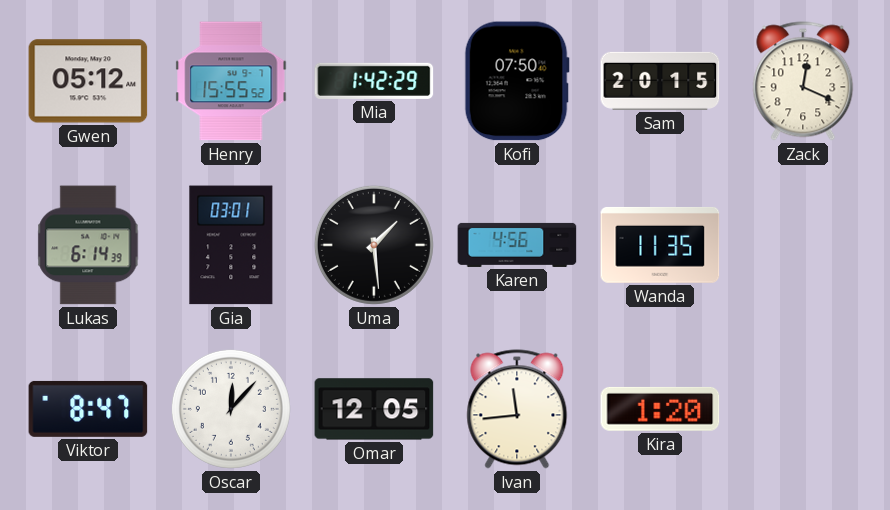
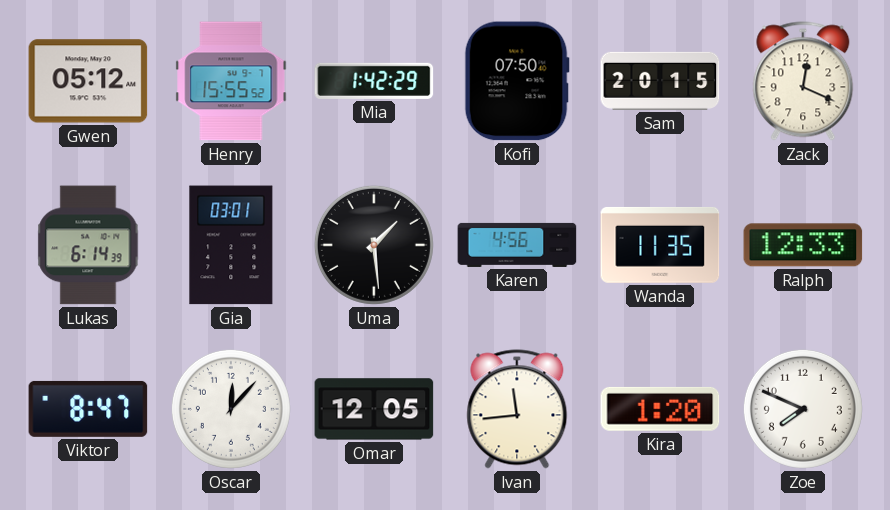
Ralph: none -> 12:33 (803, 245)
Zoe: none -> 7:49 (803, 409)
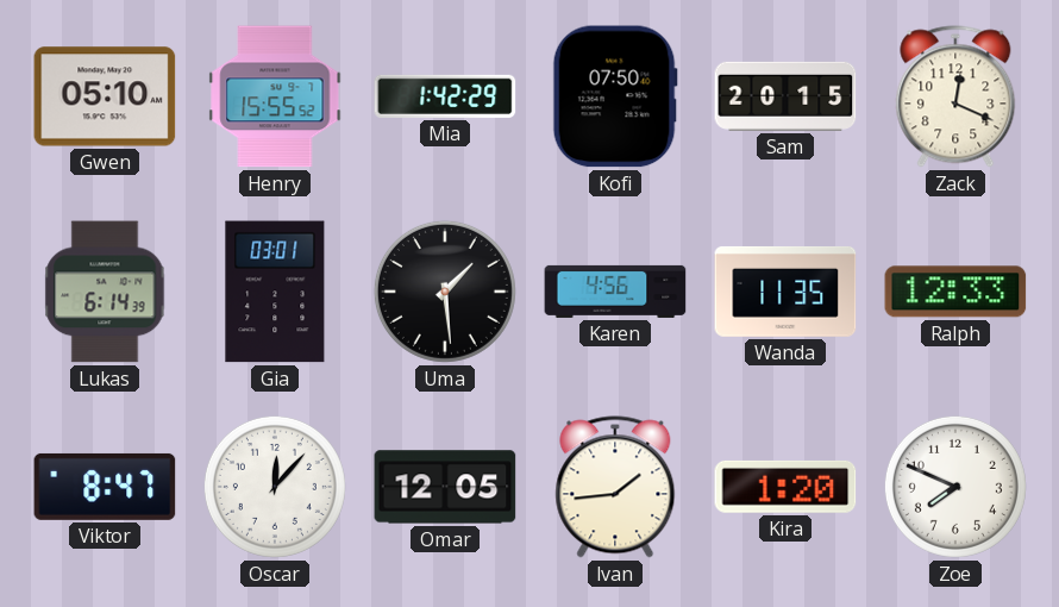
Gwen: 05:12 -> 05:10 (105, 96)
Ivan: 11:44 -> 1:44 (615, 487)
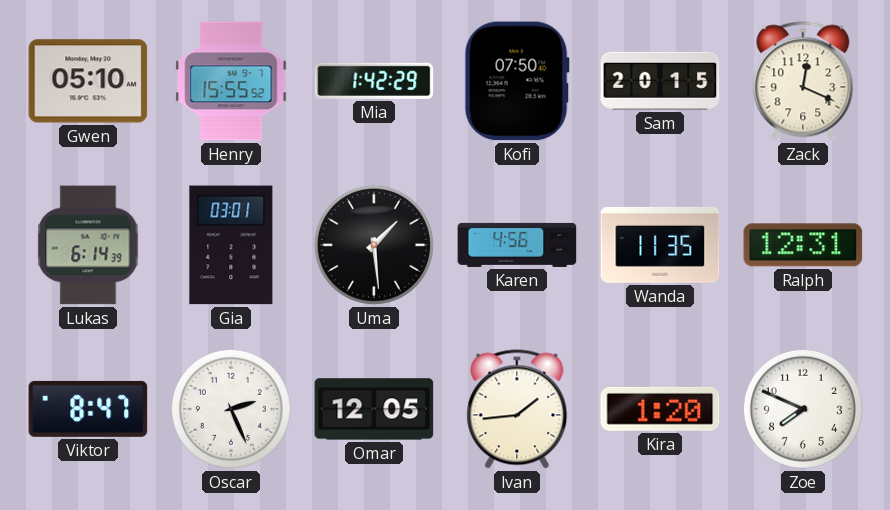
Ralph: 12:33 -> 12:31 (803, 245)
Oscar: 12:07 -> 2:26 (231, 409)
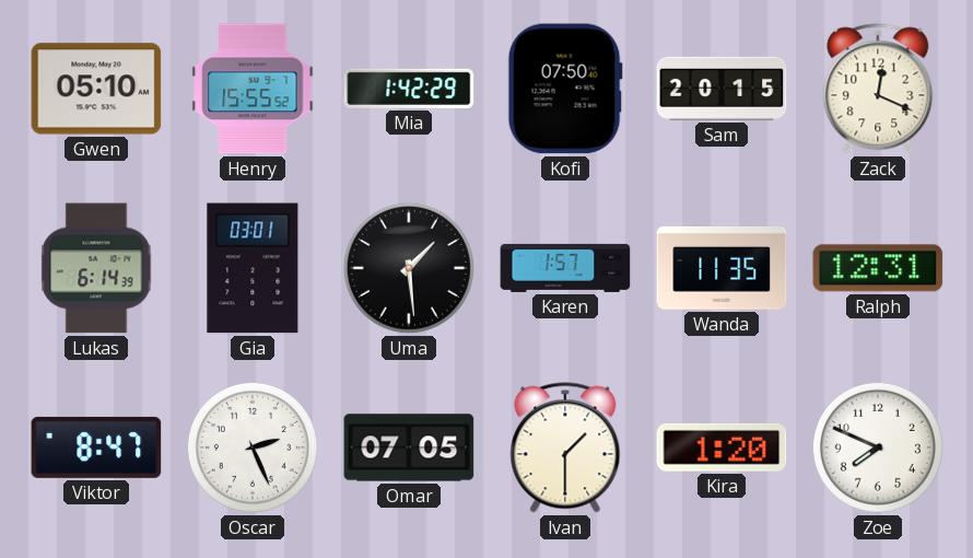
Karen: 4:56 -> 1:57 (565, 268)
Omar: 12:05 -> 07:05 (409, 447)
Ivan: 1:44 -> 1:30 (565, 447)
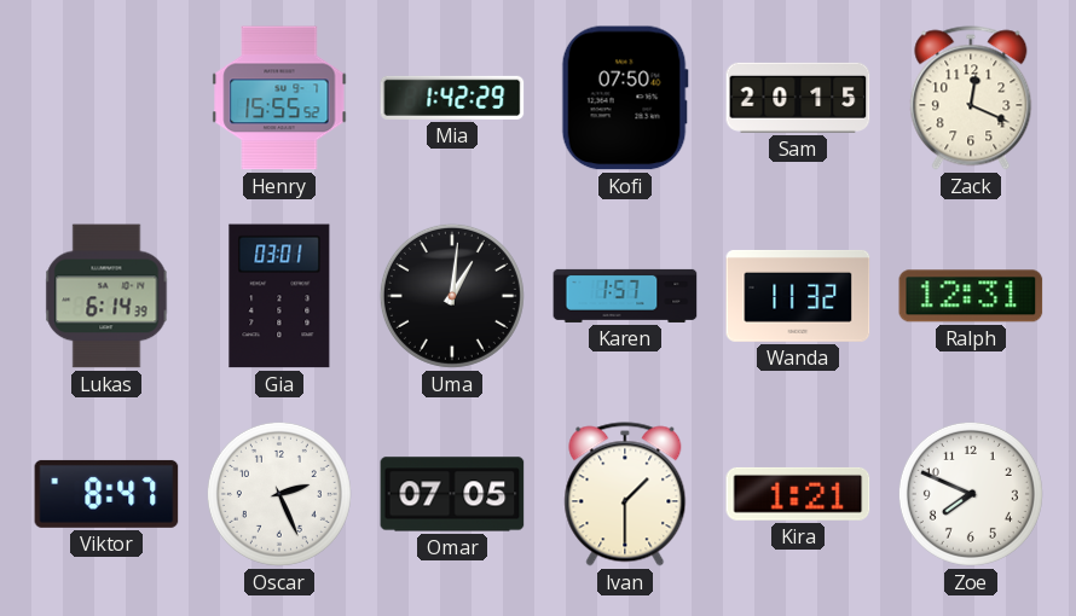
Gwen: 05:10 -> none (96, 89)
Uma: 1:29 -> 1:01 (452, 296)
Wanda: 11:35 -> 11:32 (798, 296)
Kira: 1:20 -> 1:21 (798, 494)
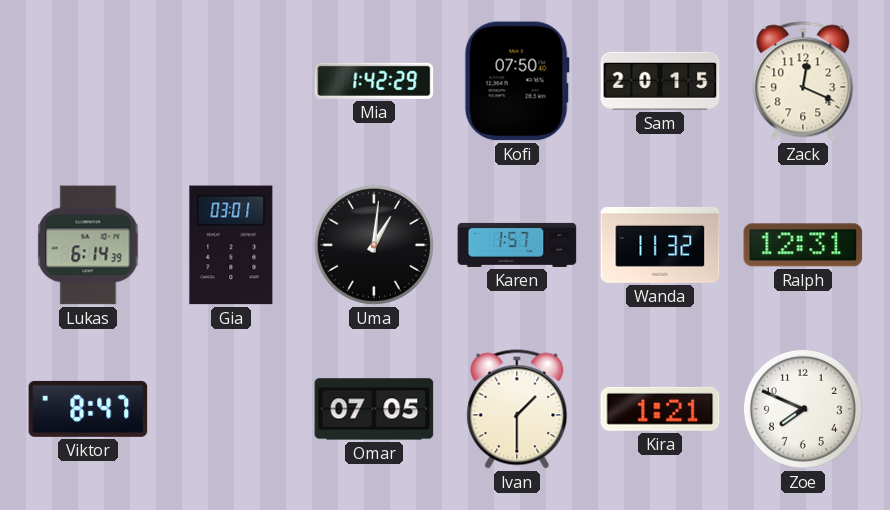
Henry: 15:55 -> none (279, 98)
Oscar: 2:26 -> none (279, 494)
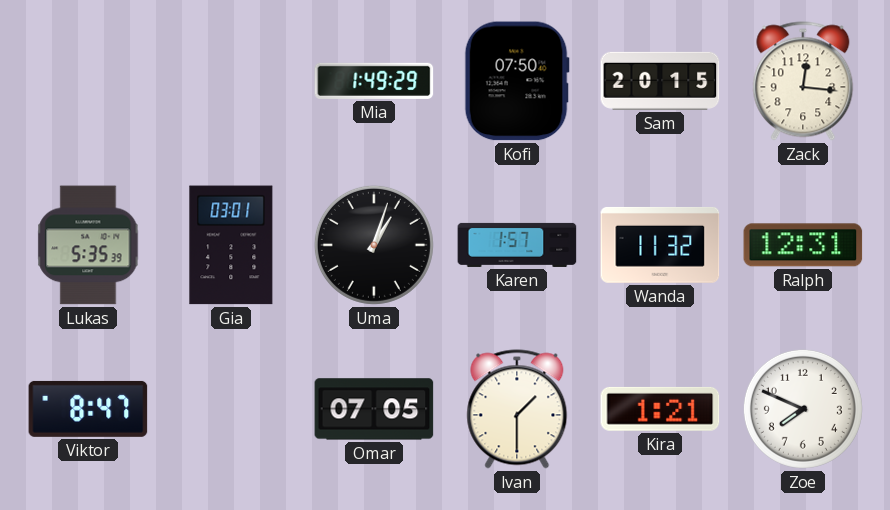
Mia: 1:42 -> 1:49 (374, 81)
Zack: 12:19 -> 12:16 (803, 81)
Lukas: 6:14 -> 5:35 (88, 245)
Uma: 1:01 -> 1:03 (374, 245)
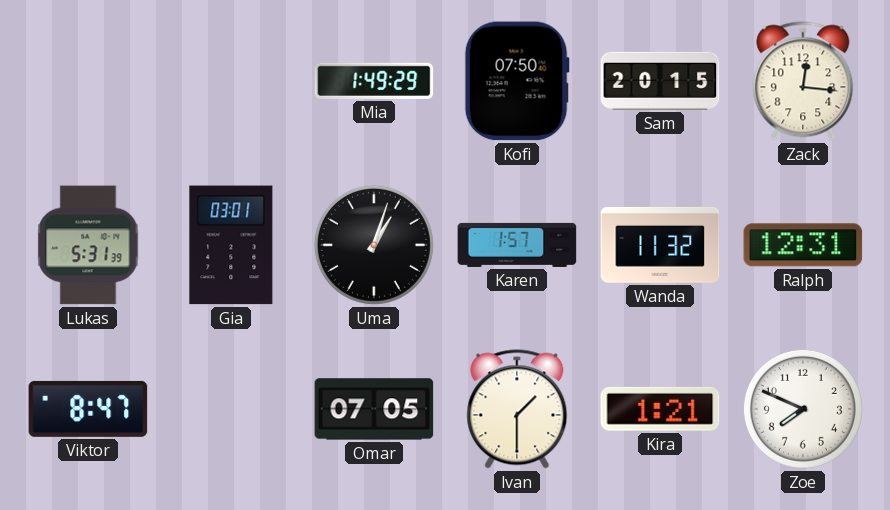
Lukas: 5:35 -> 5:31 (88, 245)
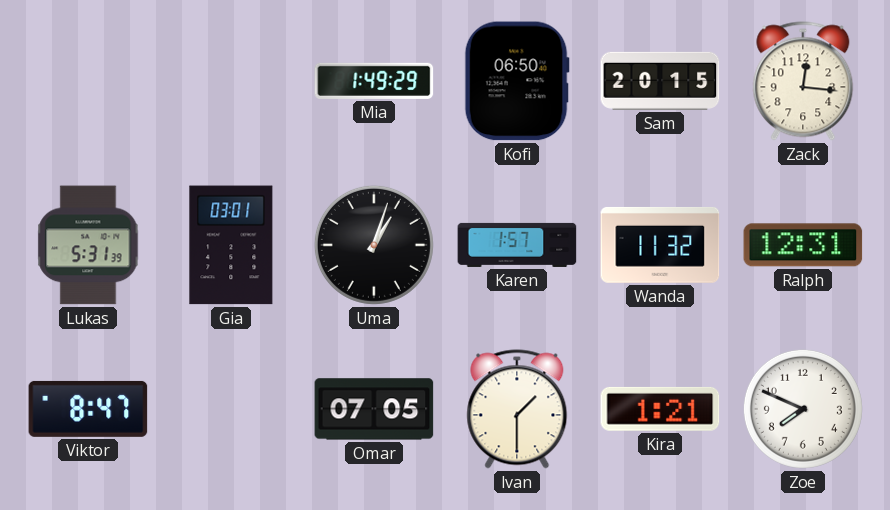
Kofi: 07:50 -> 06:50 (517, 81)
